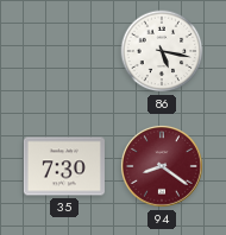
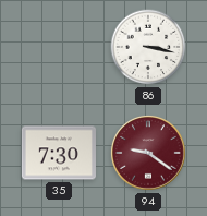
86: 5:17 -> 3:17 (148, 47)
94: 8:21 -> 9:21 (148, 153)
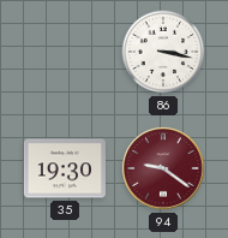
35: 7:30 -> 19:30 (65, 168)
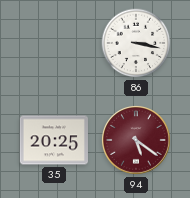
35: 19:30 -> 20:25 (54, 140)
94: 9:21 -> 5:21 (136, 140)
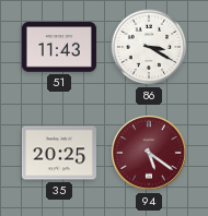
51: none -> 11:43 (59, 47)
86: 3:17 -> 3:20 (149, 47)
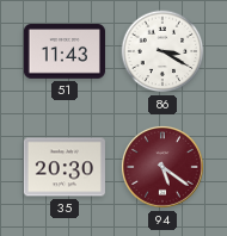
35: 20:25 -> 20:30 (65, 167)
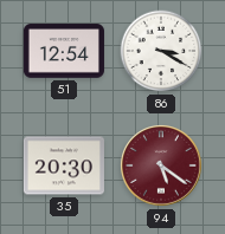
51: 11:43 -> 12:54 (64, 51)
